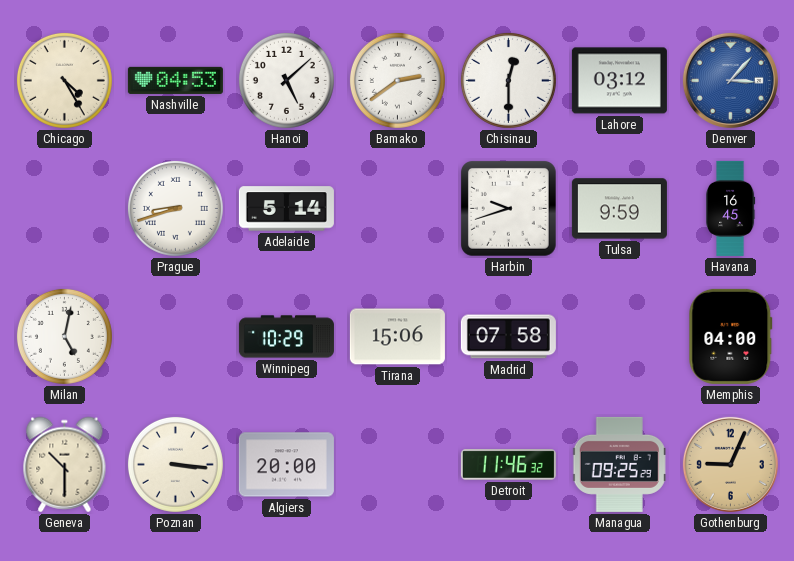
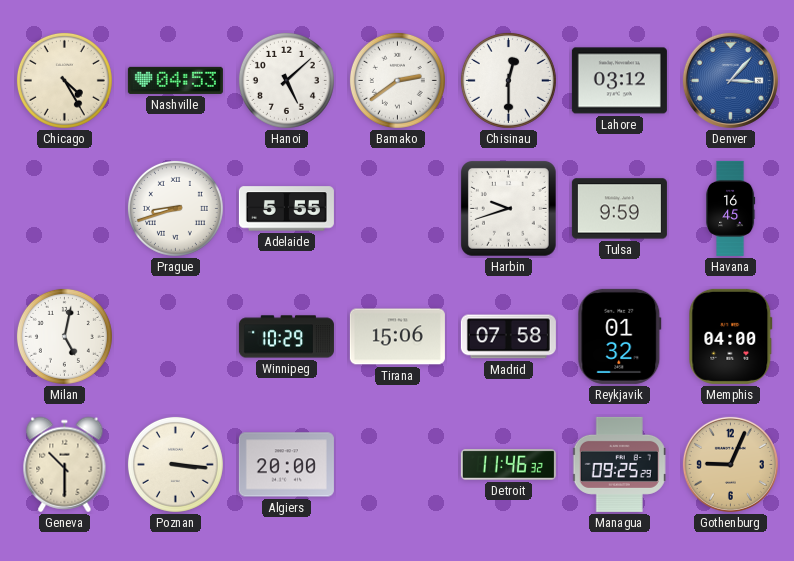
Adelaide: 5:14 -> 5:55 (286, 209)
Reykjavik: none -> 01:32 (620, 336)
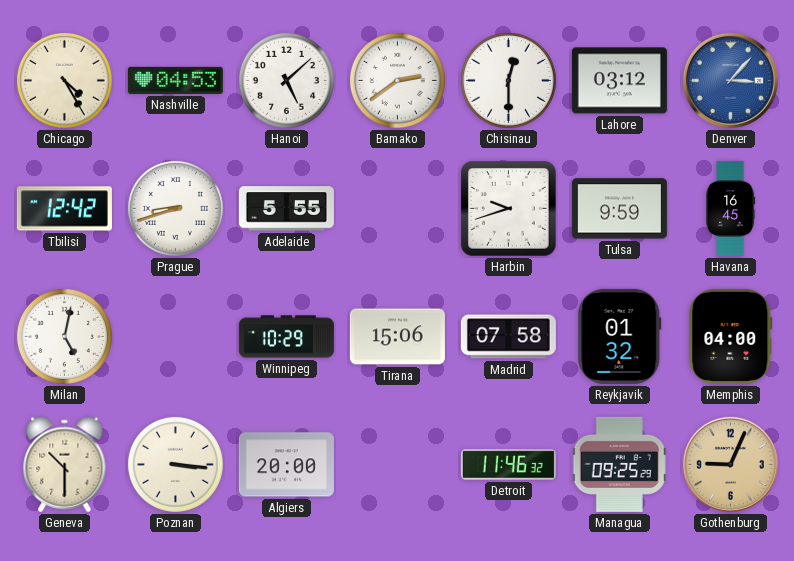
Tbilisi: none -> 12:42 (64, 209)
